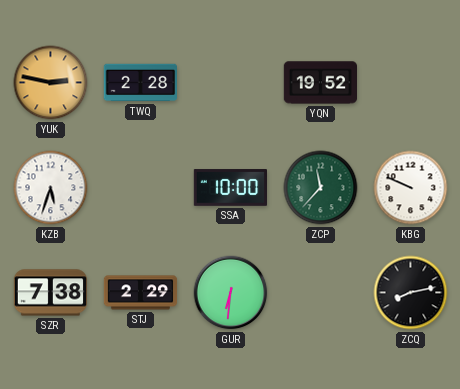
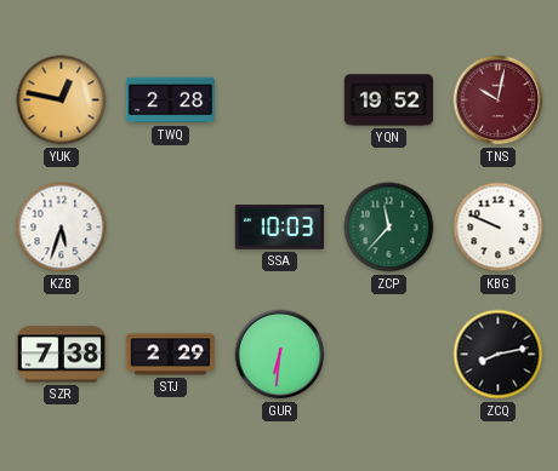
YUK: 2:47 -> 12:47 (62, 100)
TNS: none -> 10:02 (499, 100)
SSA: 10:00 -> 10:03 (279, 228)
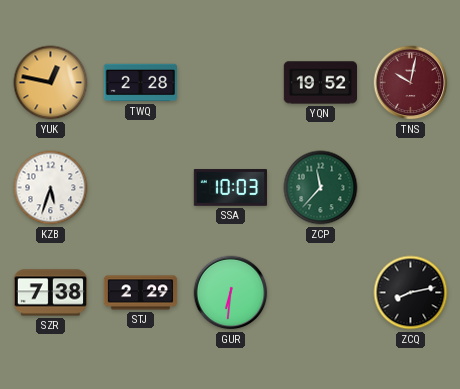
KBG: 9:49 -> none (499, 228)
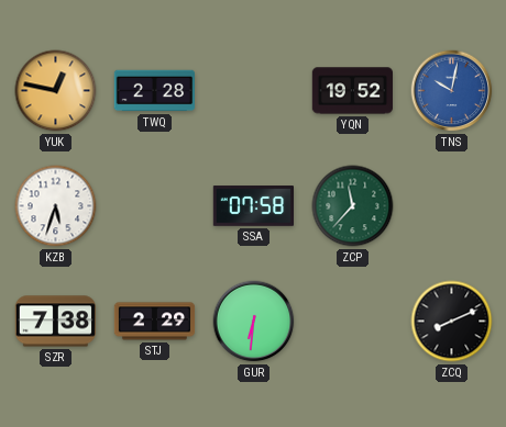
TNS dial: burgundy -> blue (452, 91)
SSA: 10:03 -> 07:58 (253, 206)
ZCQ: 8:13 -> 8:11 (452, 322)
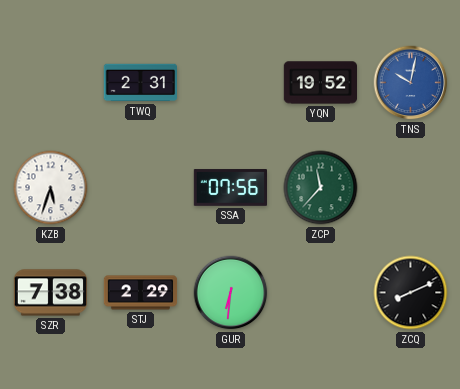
YUK: 12:47 -> none (56, 91)
TWQ: 2:28 -> 2:31 (140, 83)
SSA: 07:58 -> 07:56 (230, 188)
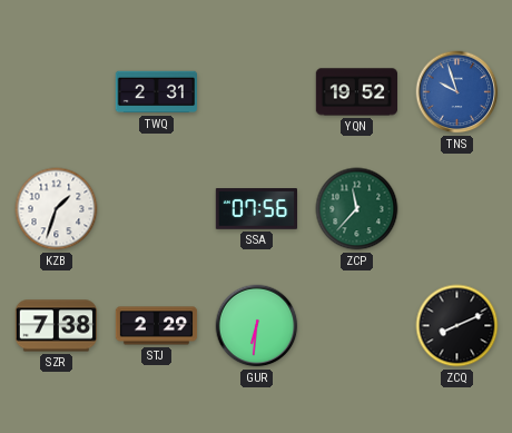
TNS: 10:02 -> 9:57 (457, 92)
KZB: 5:33 -> 1:33 (57, 209)
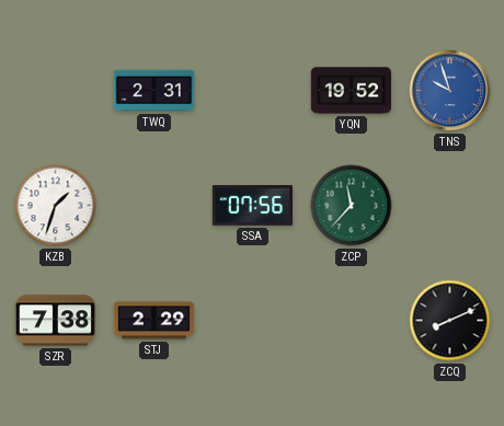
GUR: 6:31 -> none (257, 326)
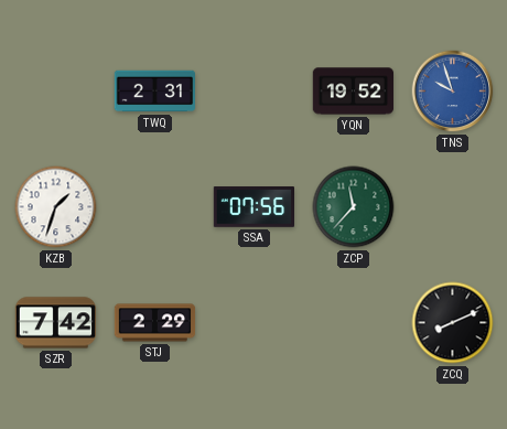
SZR: 7:38 -> 7:42 (56, 323)
